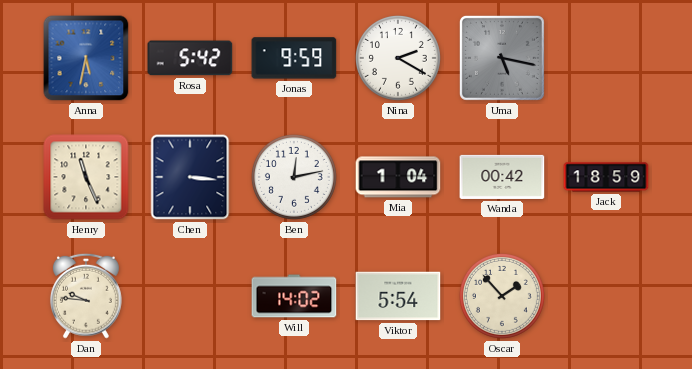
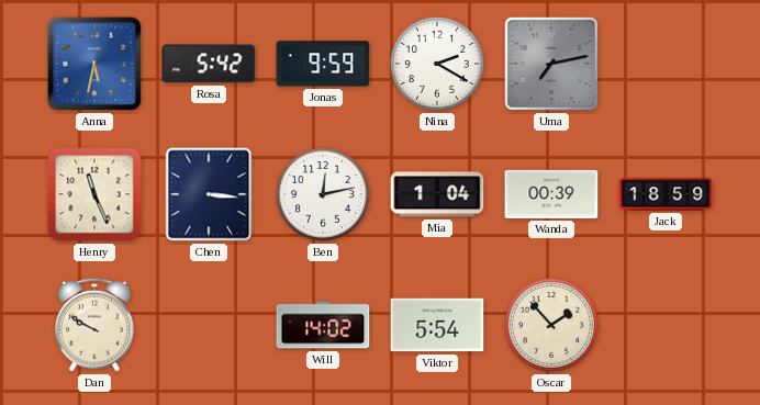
Uma: 5:17 -> 7:13 (551, 64)
Wanda: 00:42 -> 00:39 (551, 194)
Dan: 9:46 -> 9:50 (94, 325)
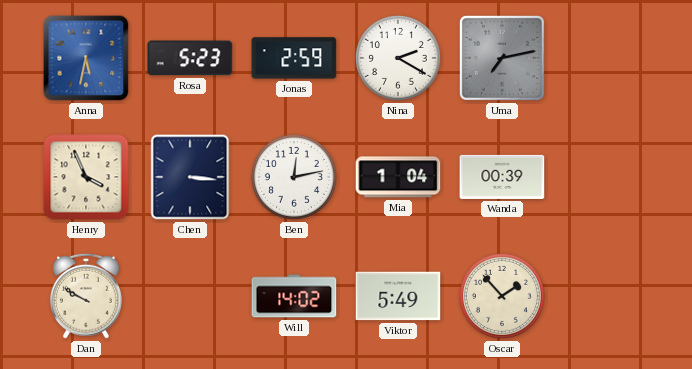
Rosa: 5:42 -> 5:23 (190, 58)
Jonas: 9:59 -> 2:59 (294, 58)
Henry: 11:26 -> 3:56 (86, 177)
Jack: 18:59 -> none (666, 194)
Viktor: 5:54 -> 5:49 (398, 296)
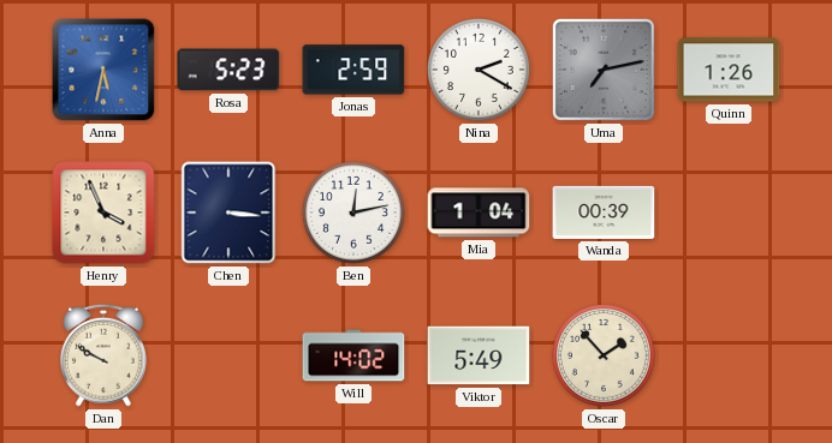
Quinn: none -> 1:26 (729, 70)
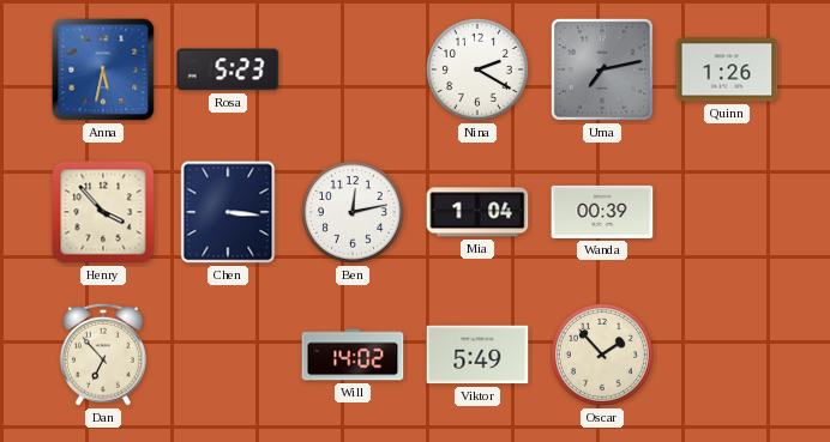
Jonas: 2:59 -> none (353, 70)
Henry: 3:56 -> 3:53 (103, 212)
Dan: 9:50 -> 6:53 (103, 355)
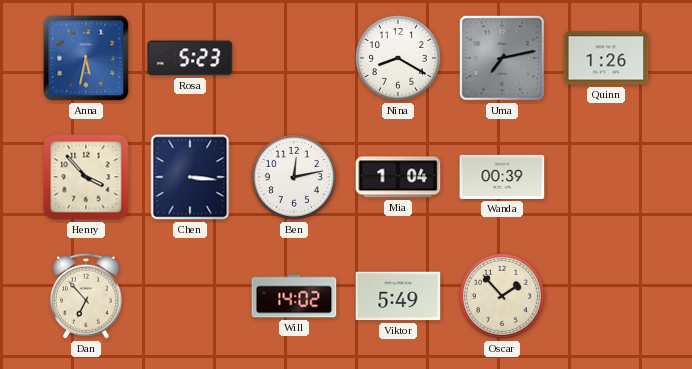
Nina: 2:20 -> 8:20 (398, 58)
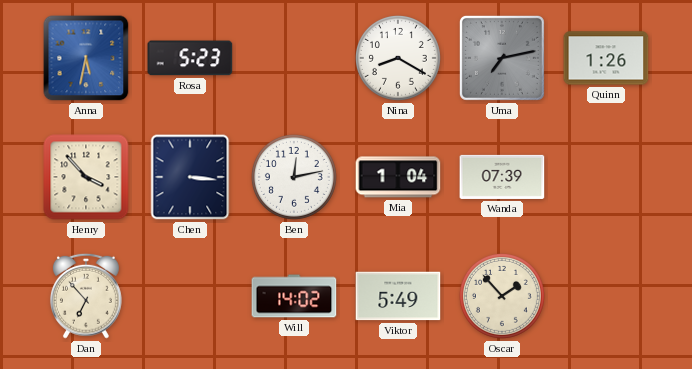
Wanda: 00:39 -> 07:39 (502, 177)
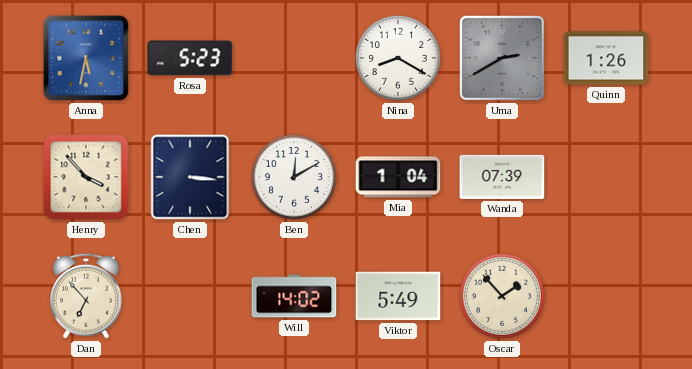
Uma: 7:13 -> 2:40 (502, 58)
Ben: 12:13 -> 12:10 (294, 177)
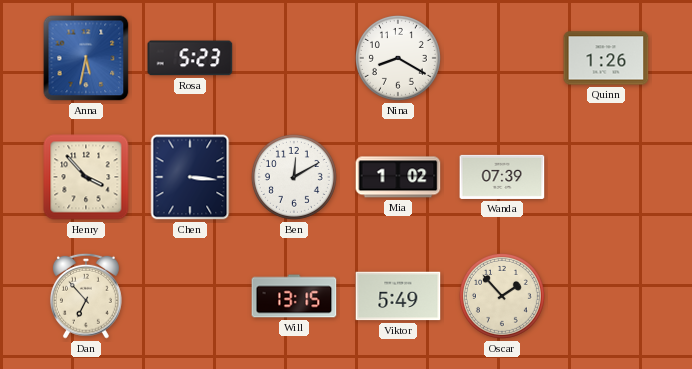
Uma: 2:40 -> none (502, 58)
Mia: 1:04 -> 1:02 (398, 177)
Will: 14:02 -> 13:15 (294, 296)
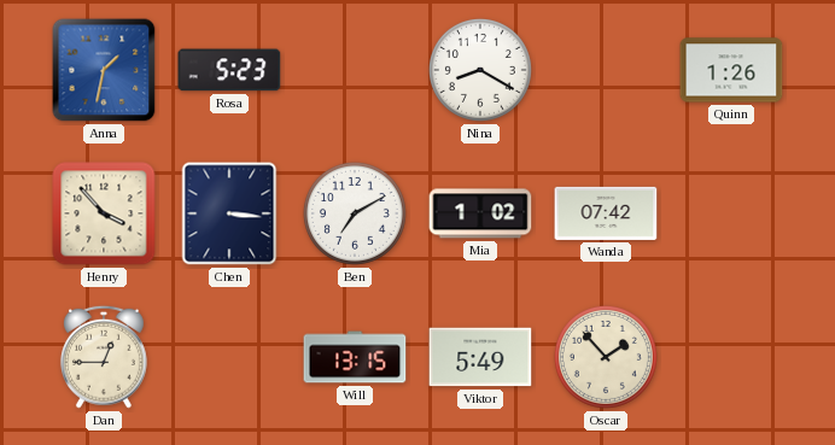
Anna: 5:32 -> 1:32 (104, 70)
Ben: 12:10 -> 7:10 (355, 213)
Wanda: 07:39 -> 07:42 (606, 213)
Dan: 6:53 -> 12:45 (104, 357)
